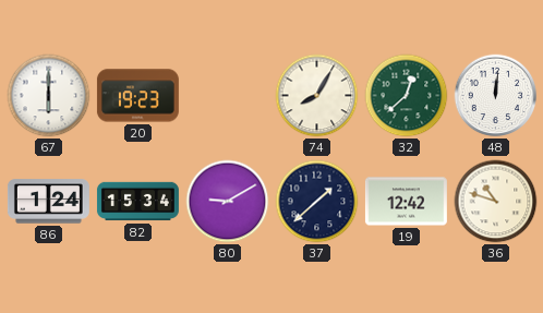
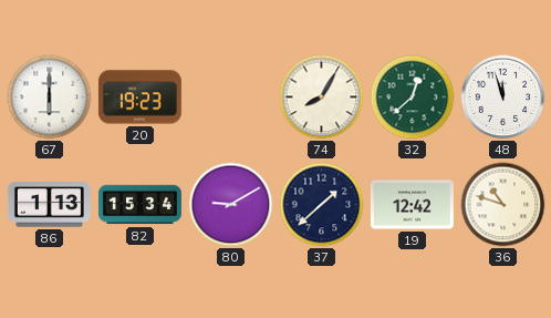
48: 12:01 -> 11:57 (503, 98)
86: 1:24 -> 1:13 (49, 205)
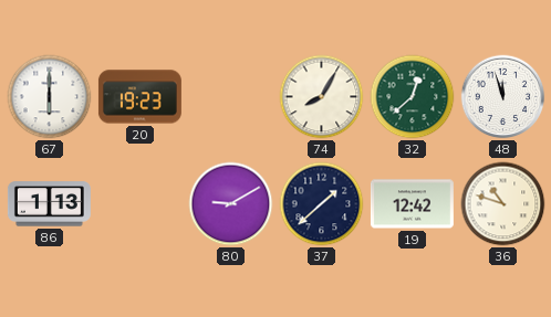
82: 15:34 -> none (139, 205)
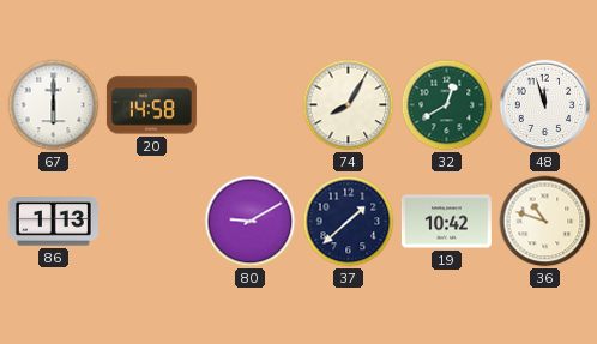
20: 19:23 -> 14:58 (151, 105)
32: 12:38 -> 12:40 (447, 105)
19: 12:42 -> 10:42 (446, 222)
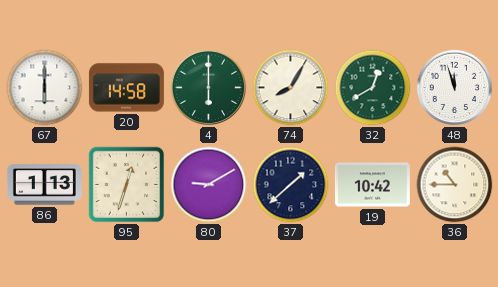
4: none -> 6:00 (209, 88)
95: none -> 12:33 (127, 185)
36: 10:48 -> 10:45 (455, 185)
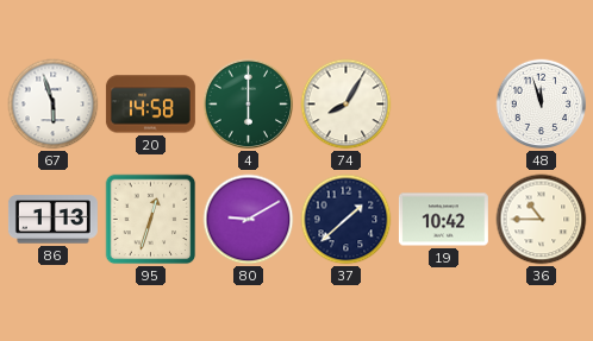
67: 6:00 -> 5:57 (54, 105)
32: 12:40 -> none (373, 88)
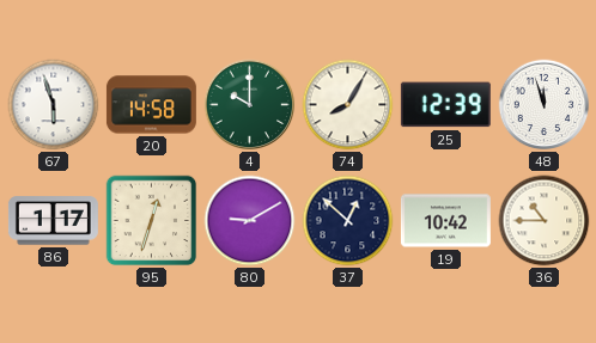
4: 6:00 -> 10:00 (250, 105)
25: none -> 12:39 (445, 105)
86: 1:13 -> 1:17 (53, 221)
37: 1:38 -> 12:52 (348, 221)
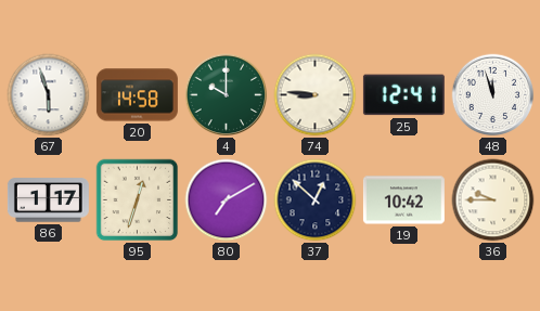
74: 8:05 -> 8:46 (316, 95)
25: 12:39 -> 12:41 (403, 95)
80: 9:10 -> 7:10 (227, 200)
36: 10:45 -> 9:45 (493, 200)
